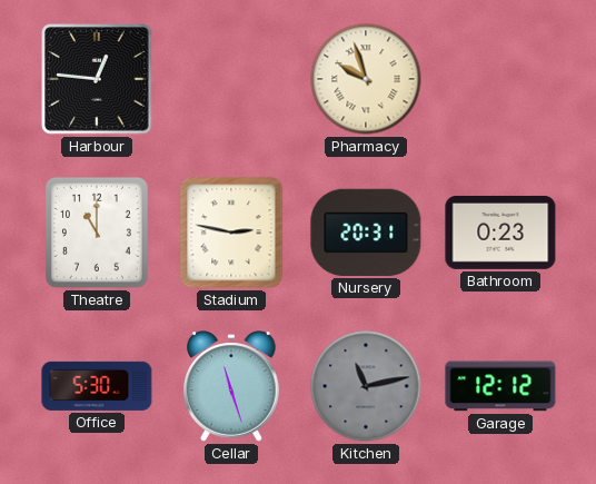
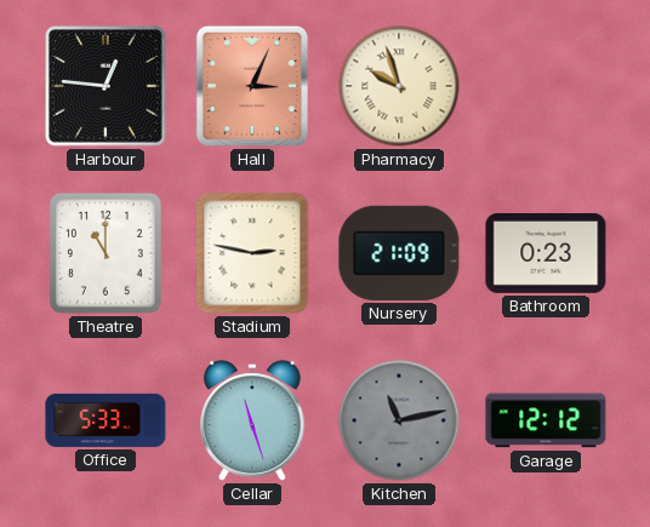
Hall: none -> 3:04 (252, 86)
Nursery: 20:31 -> 21:09 (399, 253)
Office: 5:30 -> 5:33 (106, 420)
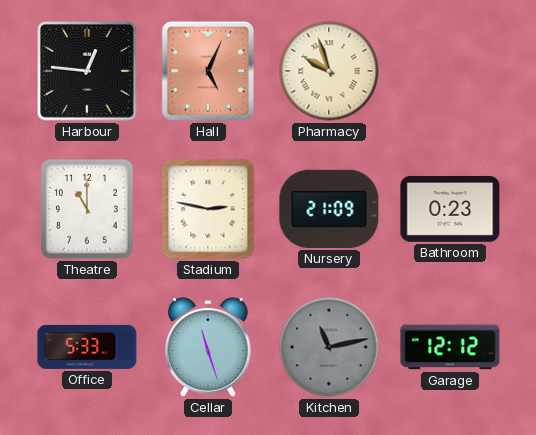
Hall: 3:04 -> 5:04 (208, 71)
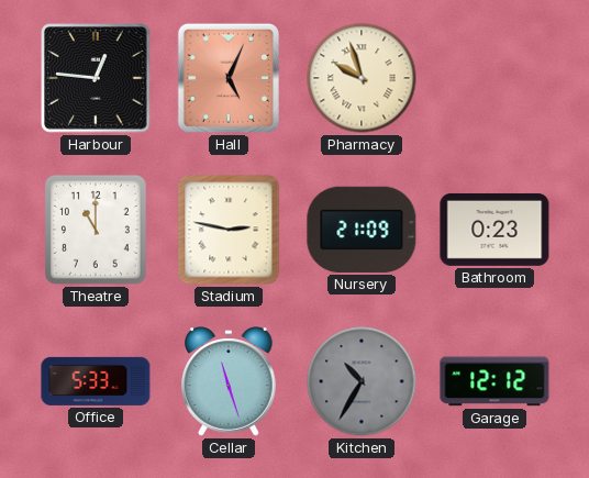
Kitchen: 11:13 -> 10:35 (362, 381)
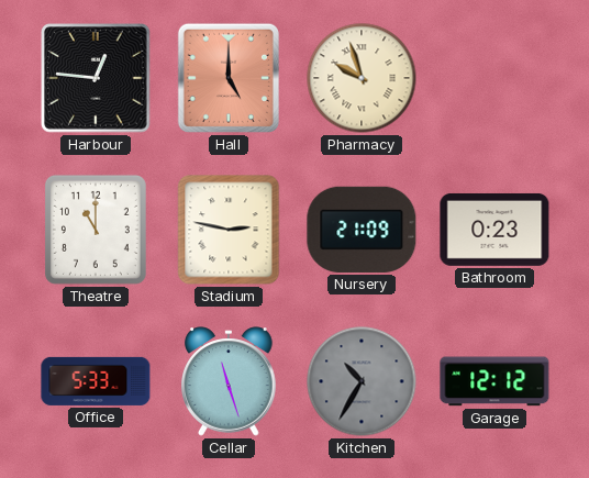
Hall: 5:04 -> 5:00 (229, 78)
